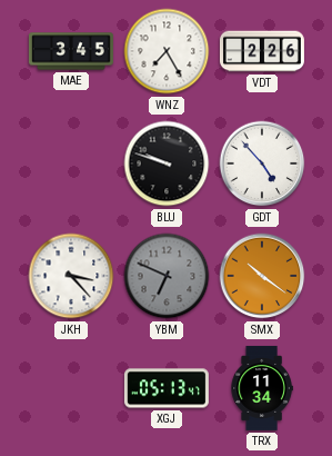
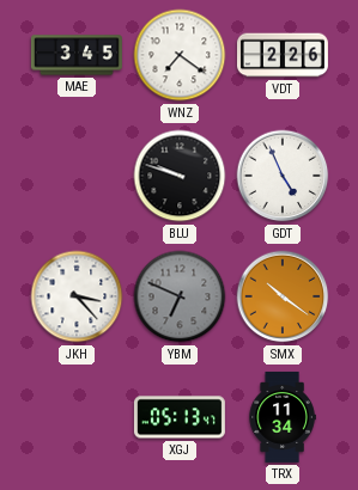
WNZ: 7:25 -> 7:21 (180, 55)
GDT: 4:53 -> 4:56 (283, 176)
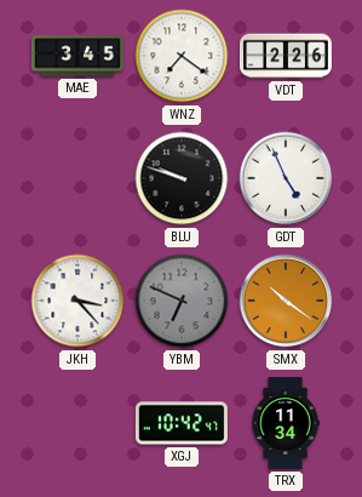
XGJ: 05:13 -> 10:42 (182, 423)
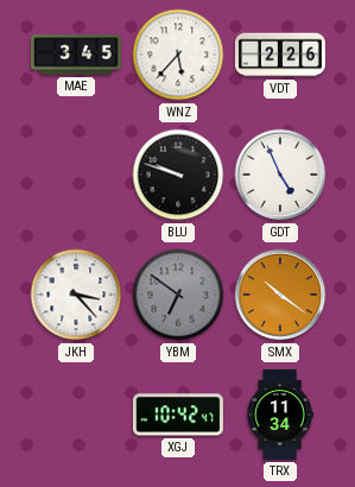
WNZ: 7:21 -> 5:37 (178, 55)
YBM: 6:49 -> 6:51 (178, 295)
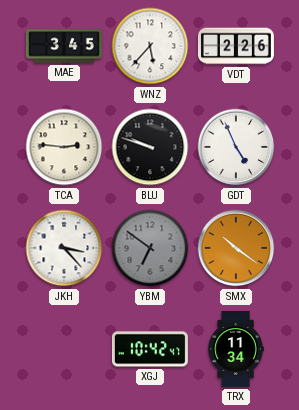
TCA: none -> 2:46 (64, 147)
